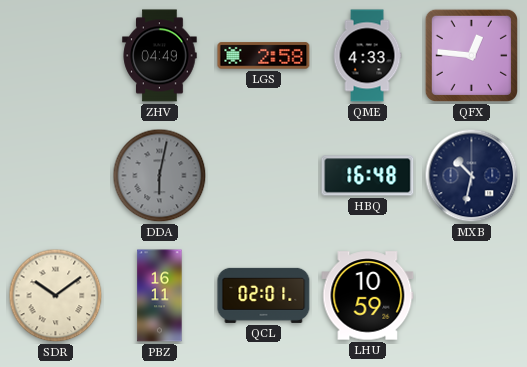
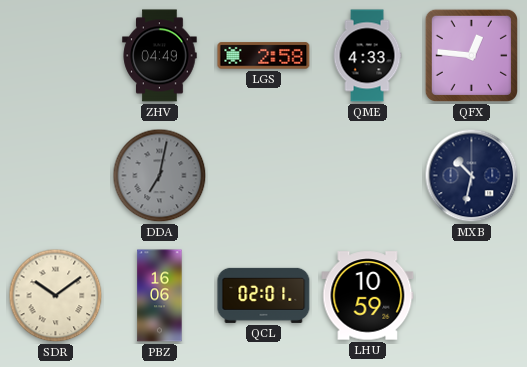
DDA: 6:02 -> 7:02 (160, 176)
HBQ: 16:48 -> none (368, 176)
PBZ: 16:11 -> 16:06 (160, 296)
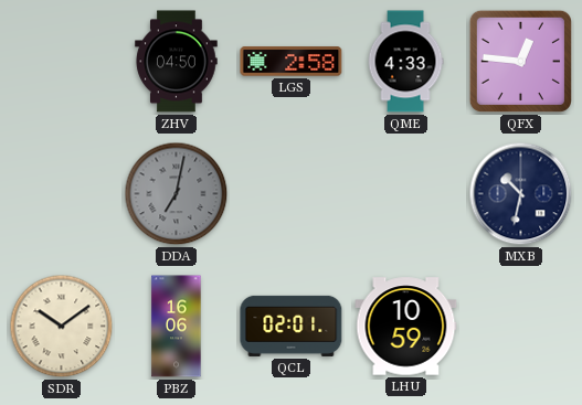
ZHV: 04:49 -> 04:50 (177, 62)
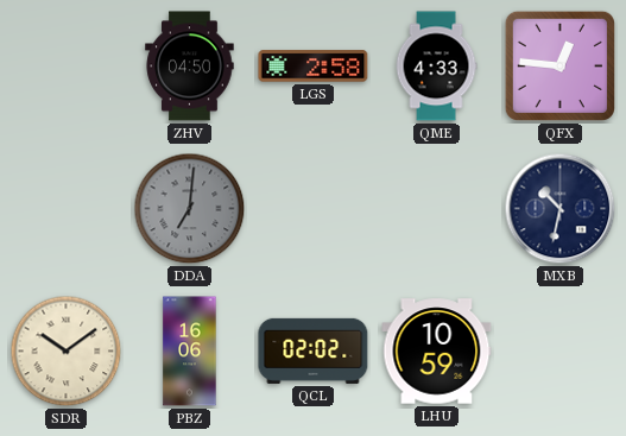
DDA: 7:02 -> 7:01 (190, 209)
QCL: 02:01 -> 02:02 (314, 350)
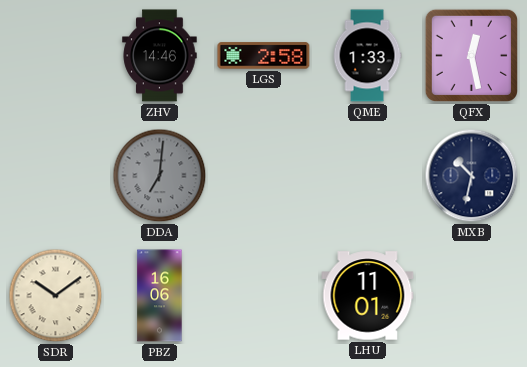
ZHV: 04:50 -> 14:46 (160, 56)
QME: 4:33 -> 1:33 (367, 56)
QFX: 12:46 -> 12:28 (471, 55)
QCL: 02:02 -> none (314, 350)
LHU: 10:59 -> 11:01 (368, 296)
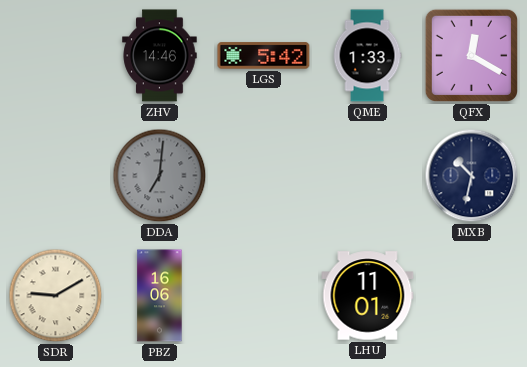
LGS: 2:58 -> 5:42 (264, 56)
QFX: 12:28 -> 12:20 (471, 55)
SDR: 10:09 -> 9:10 (56, 296)
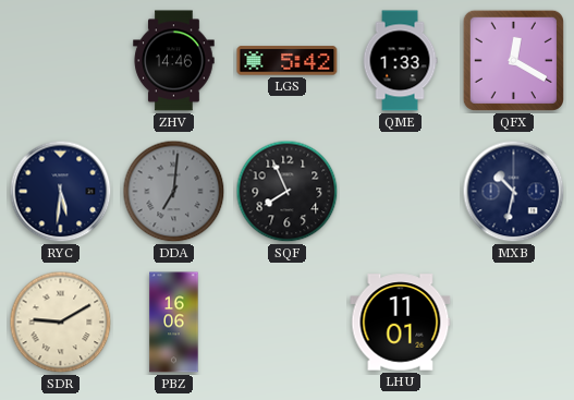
RYC: none -> 5:31 (61, 192)
SQF: none -> 7:56 (288, 192)
